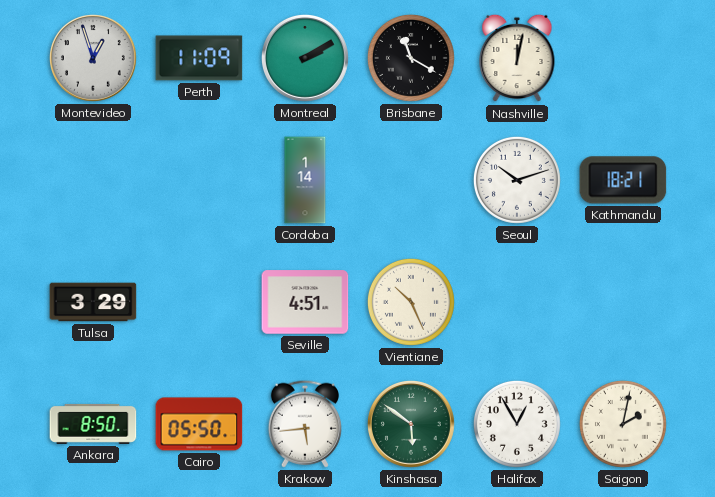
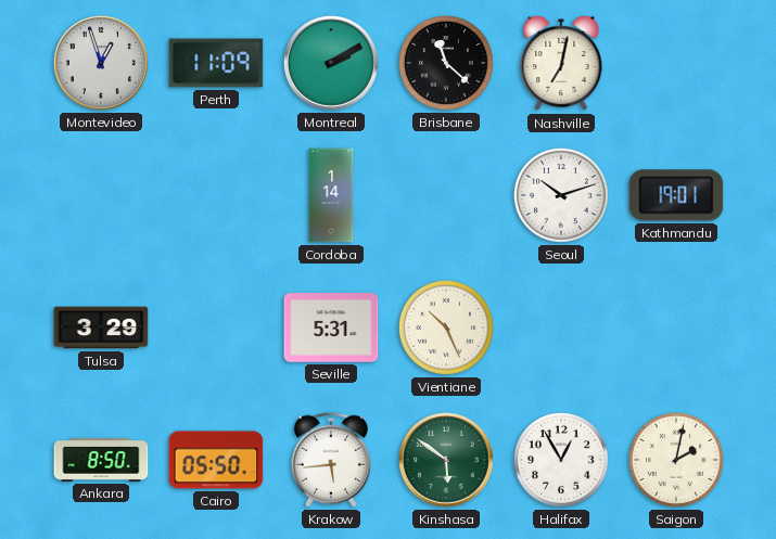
Brisbane: 11:20 -> 11:22 (446, 63)
Nashville: 12:02 -> 7:02 (561, 63)
Kathmandu: 18:21 -> 19:01 (676, 195)
Seville: 4:51 -> 5:31 (331, 328)
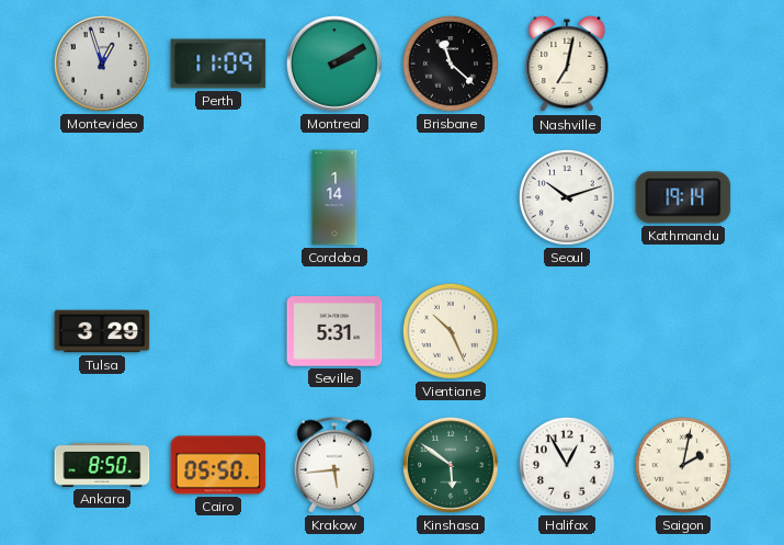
Kathmandu: 19:01 -> 19:14 (683, 197)
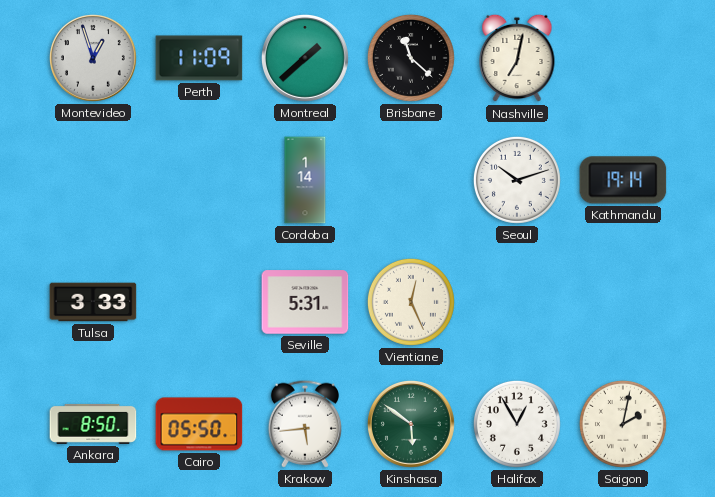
Montreal: 2:10 -> 1:38 (305, 58)
Tulsa: 3:29 -> 3:33 (93, 302)
Vientiane: 10:26 -> 12:26 (411, 302)
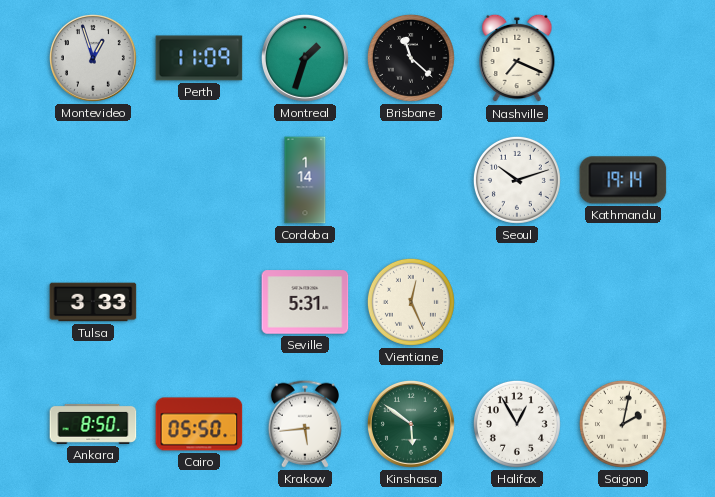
Montreal: 1:38 -> 1:33 (305, 58)
Nashville: 7:02 -> 7:19 (517, 58)
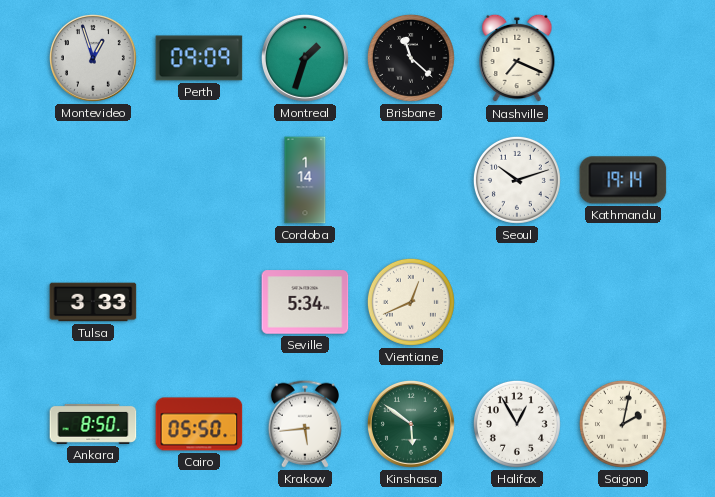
Perth: 11:09 -> 09:09 (199, 58)
Seville: 5:31 -> 5:34 (305, 302)
Vientiane: 12:26 -> 12:41 (411, 302)
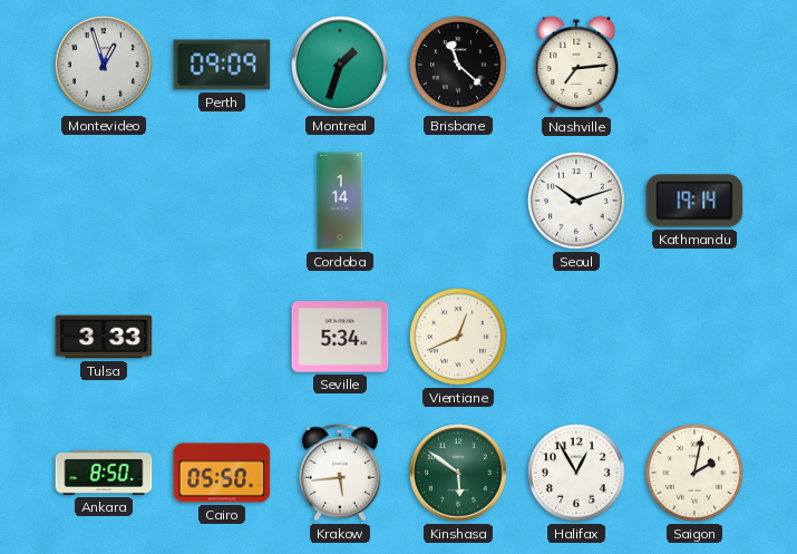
Nashville: 7:19 -> 7:14 (576, 65)
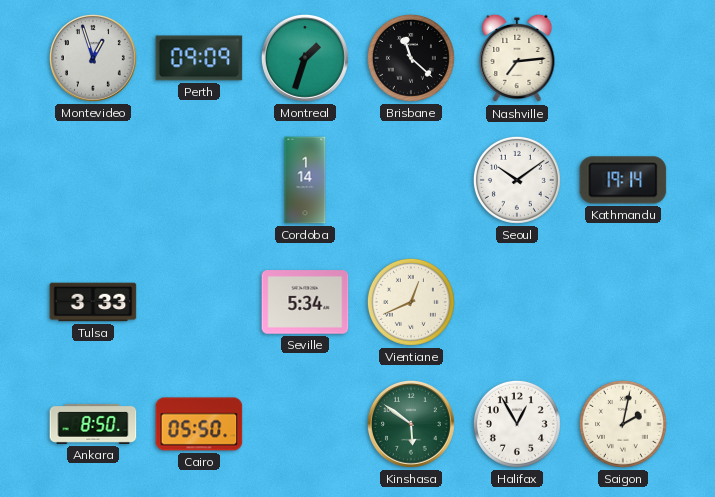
Seoul: 10:12 -> 10:09 (517, 180)
Krakow: 5:44 -> none (340, 473)
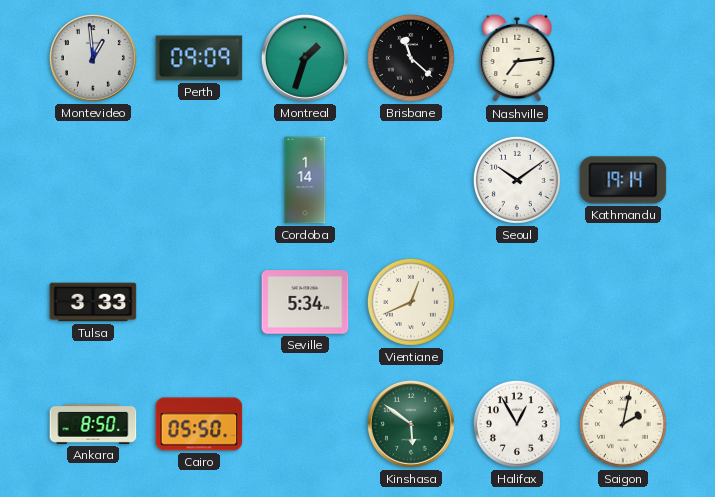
Montevideo: 12:57 -> 12:59 (93, 58)
